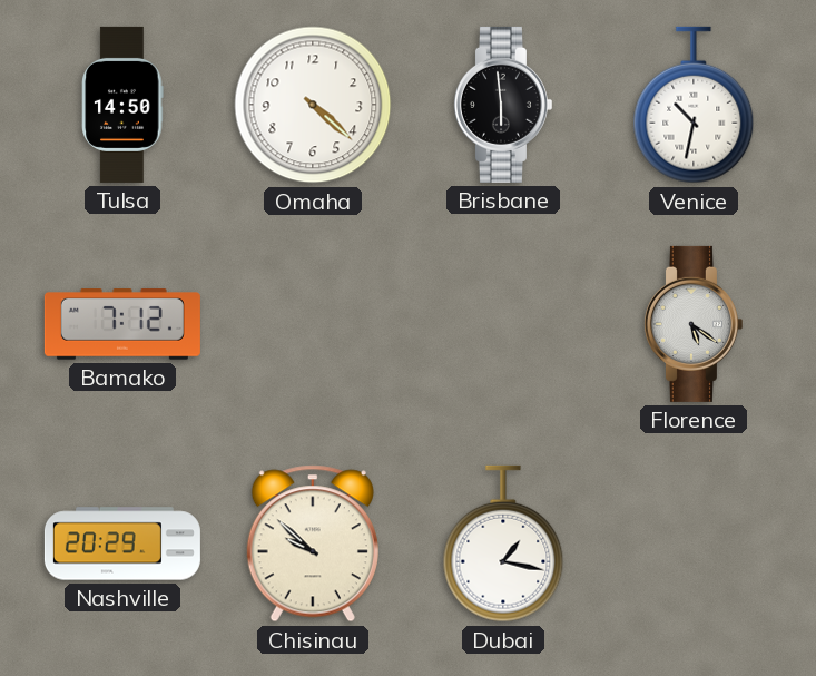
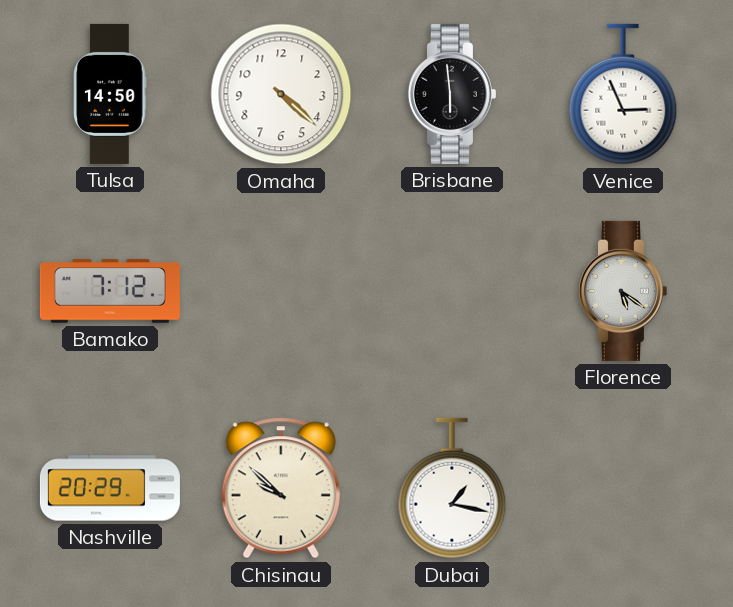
Venice: 10:32 -> 2:56 (623, 94)
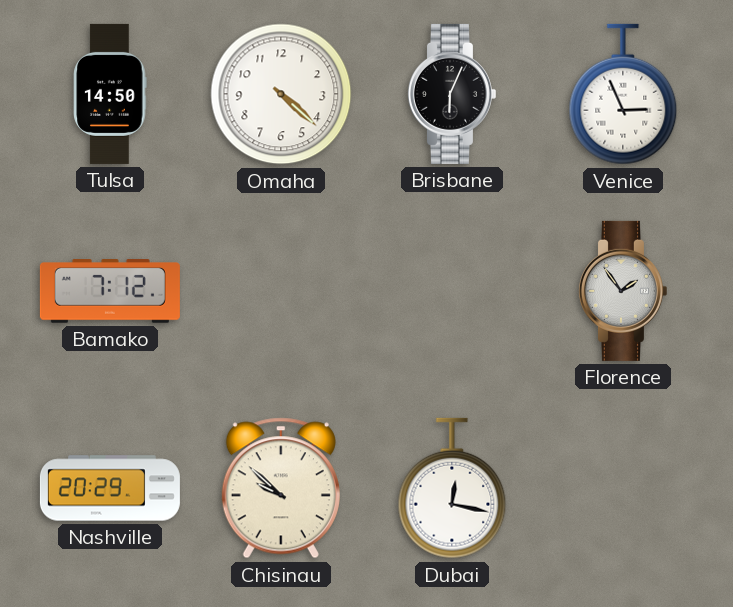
Brisbane: 5:59 -> 6:04 (451, 94)
Florence: 5:21 -> 1:54 (622, 291)
Dubai: 1:17 -> 12:17 (452, 488)
